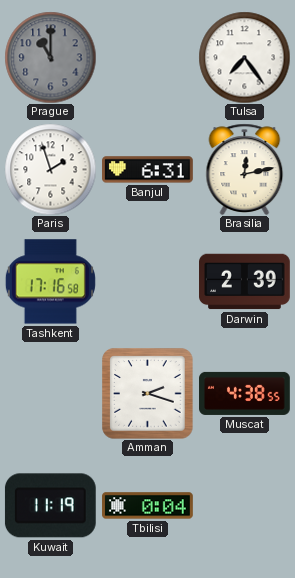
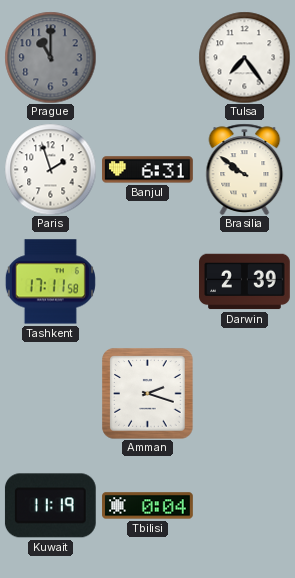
Brasilia: 12:13 -> 9:51 (245, 169)
Tashkent: 17:16 -> 17:11 (50, 282)
Muscat: 4:38 -> none (245, 393)
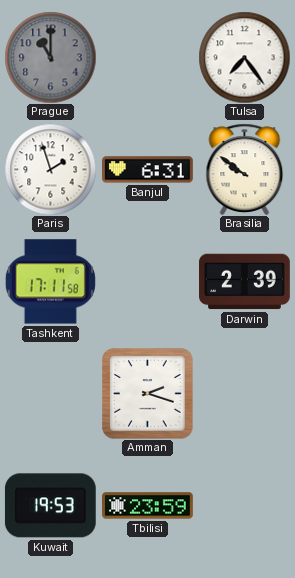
Kuwait: 11:19 -> 19:53 (50, 506)
Tbilisi: 0:04 -> 23:59 (148, 506)
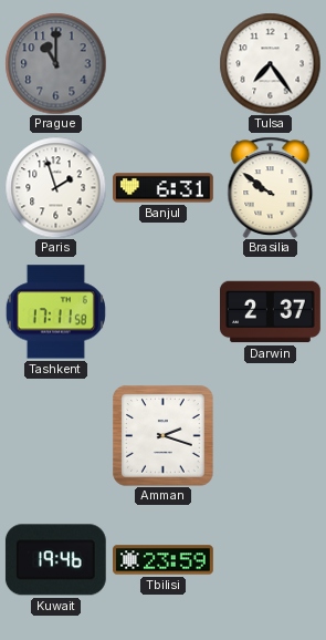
Darwin: 2:39 -> 2:37 (271, 312)
Kuwait: 19:53 -> 19:46 (55, 560)
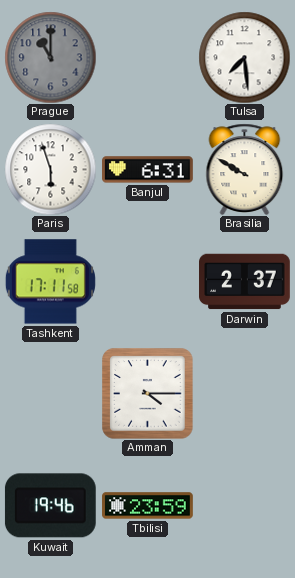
Tulsa: 7:24 -> 7:29 (244, 57)
Paris: 1:57 -> 5:57 (50, 169)
Brasilia: 9:51 -> 9:50 (245, 169)
Amman: 2:18 -> 4:15 (147, 393)
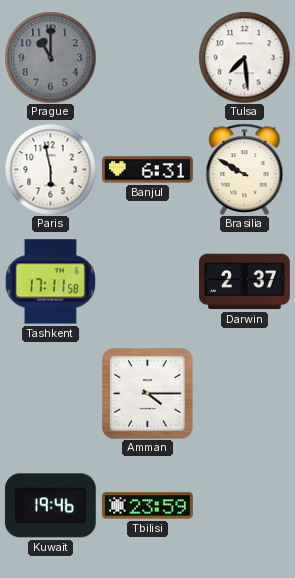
Paris: 5:57 -> 5:58 (50, 169)
